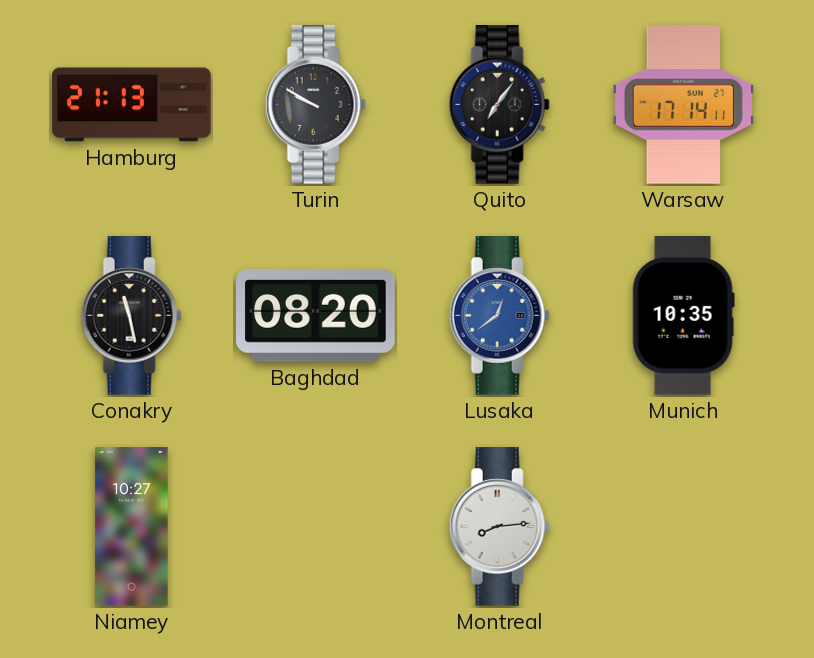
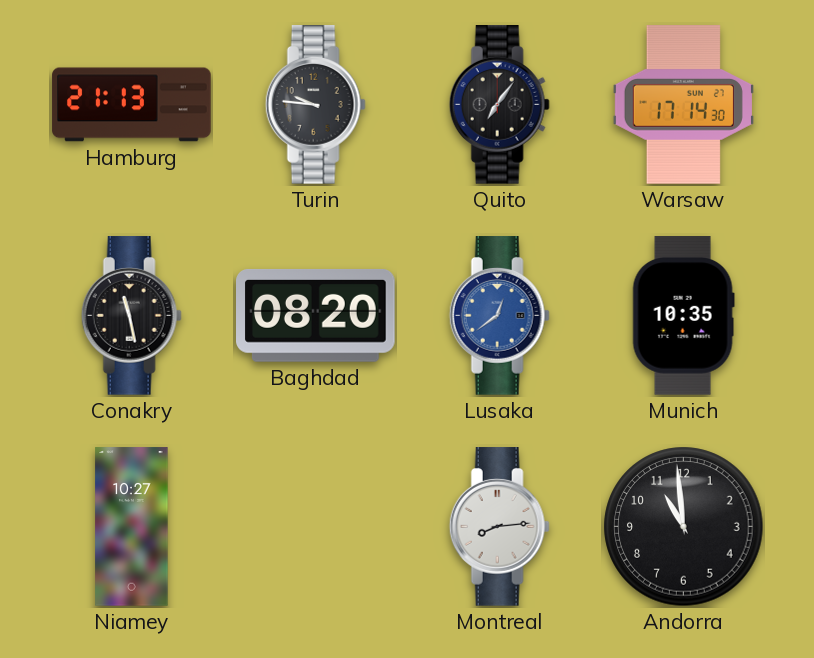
Turin: 9:50 -> 9:46 (315, 105)
Warsaw: 17:14:11 -> 17:14:30 (683, 105)
Andorra: none -> 10:59 (684, 527)
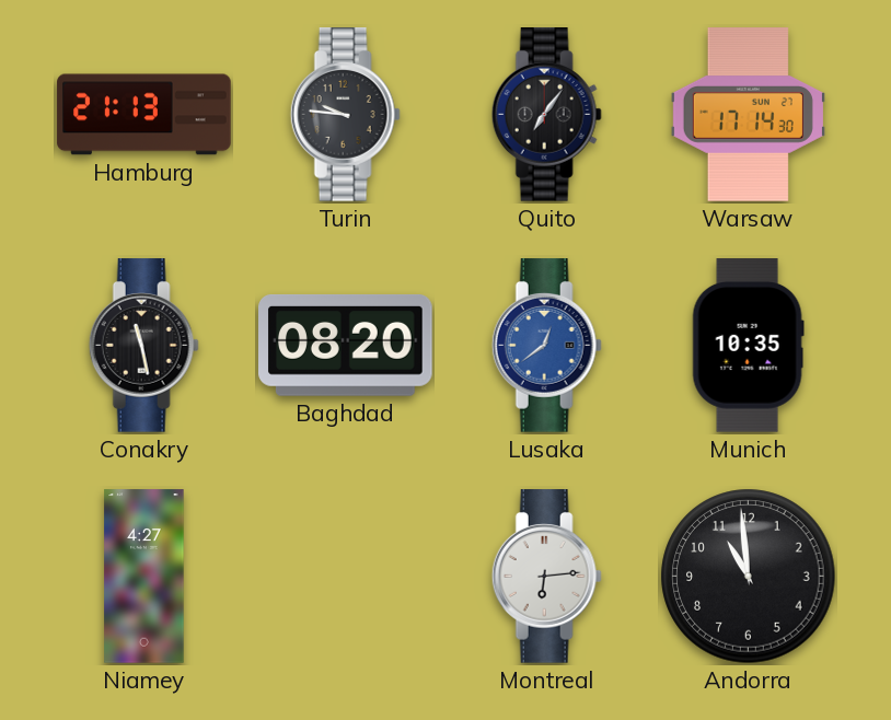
Niamey: 10:27 -> 4:27 (144, 577)
Montreal: 8:14 -> 6:14 (546, 577)
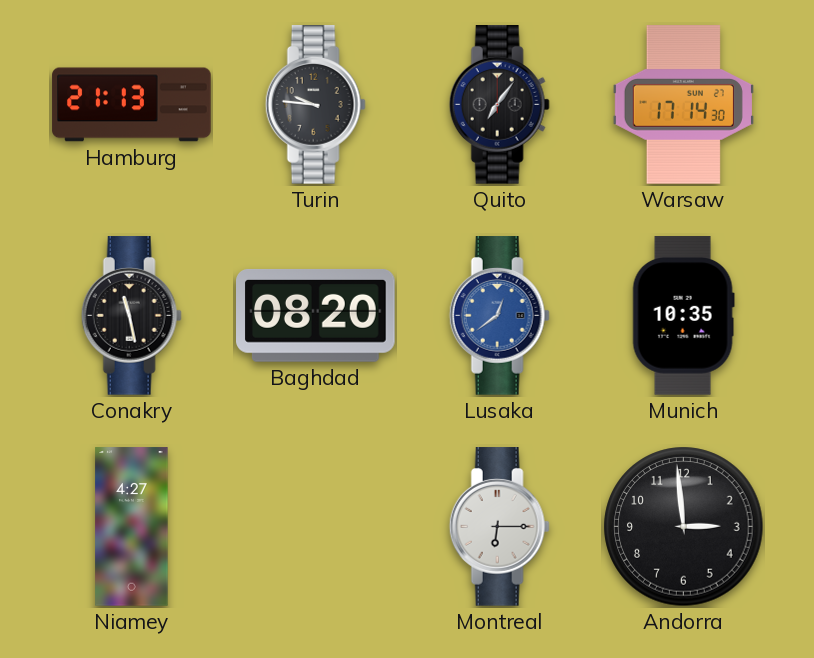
Montreal: 6:14 -> 6:15 (499, 527)
Andorra: 10:59 -> 2:59 (684, 527)
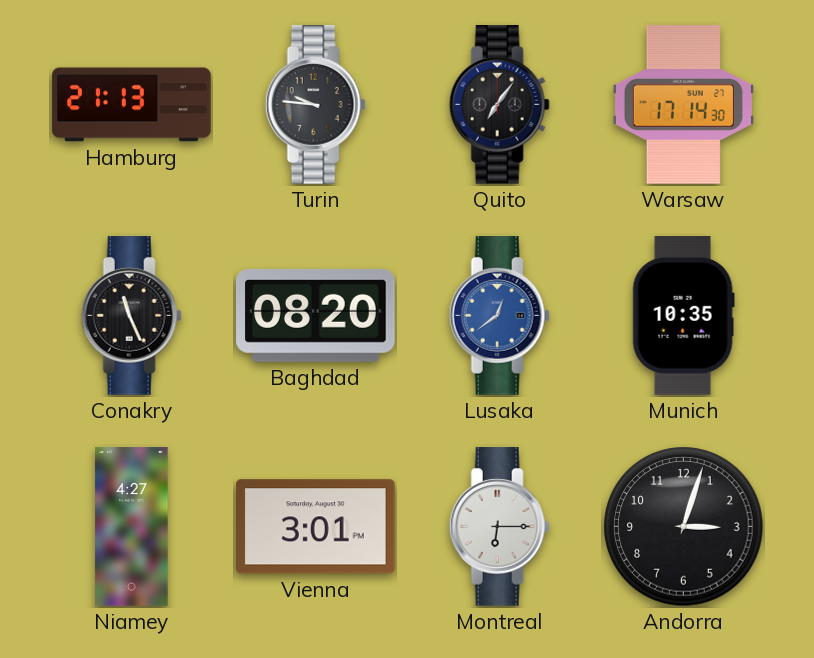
Conakry: 11:28 -> 11:26 (131, 316)
Vienna: none -> 3:01 (316, 527)
Andorra: 2:59 -> 3:03 (684, 527)
